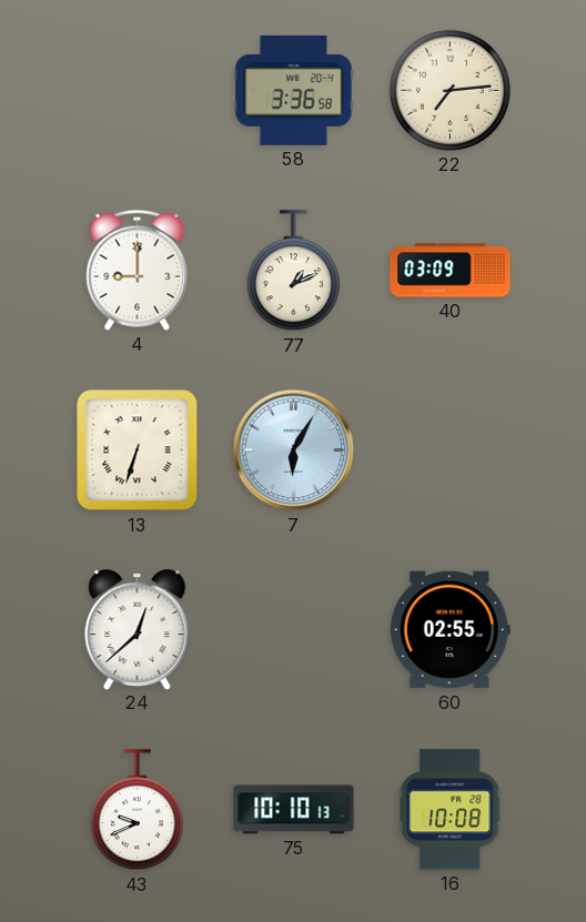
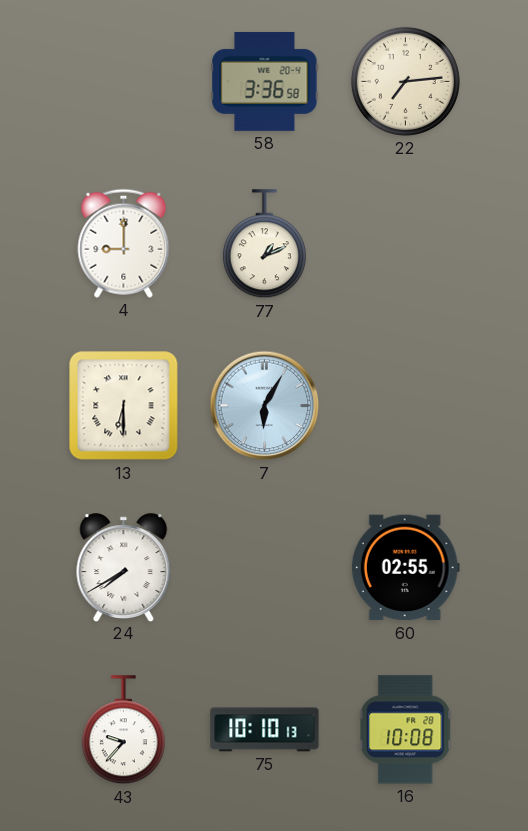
40: 03:09 -> none (451, 271)
13: 6:33 -> 6:30 (124, 406)
24: 12:38 -> 7:40 (124, 567)
43: 9:41 -> 9:37 (123, 730)
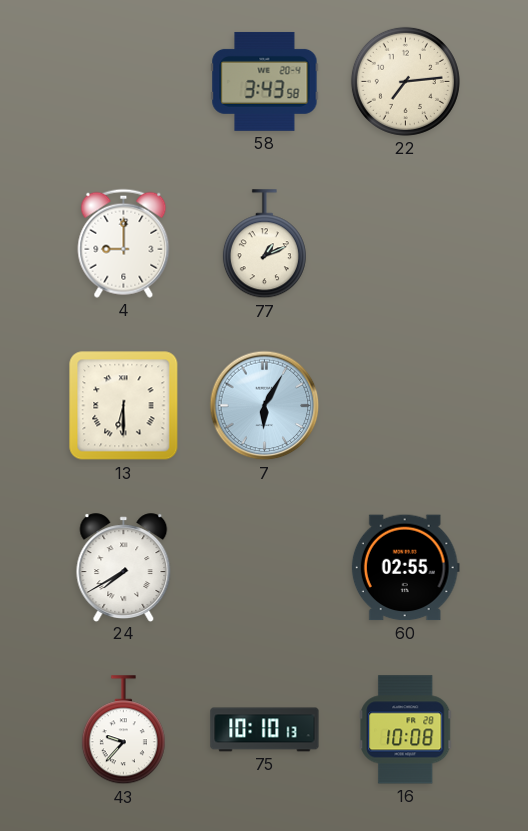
58: 3:36 -> 3:43 (265, 81)
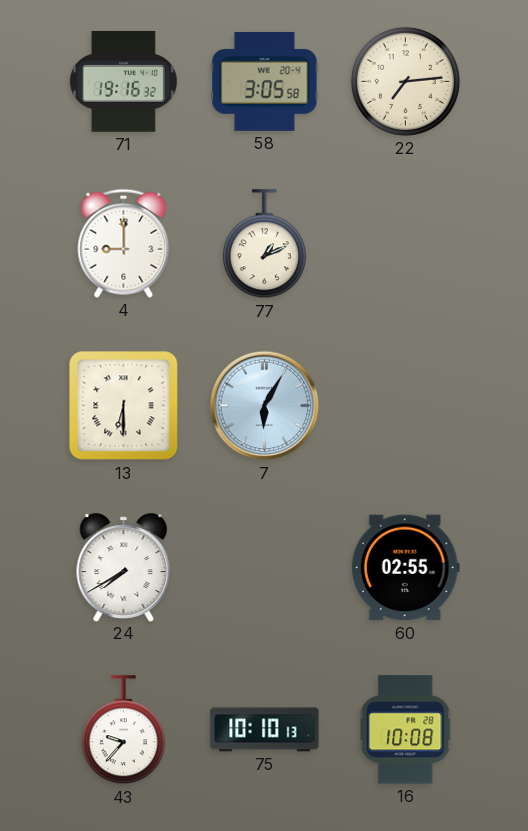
71: none -> 19:16 (123, 81)
58: 3:43 -> 3:05 (265, 81)
